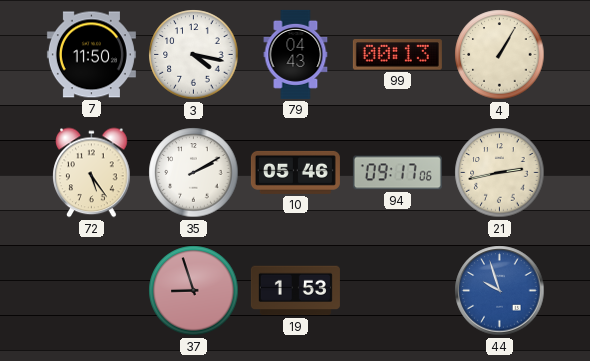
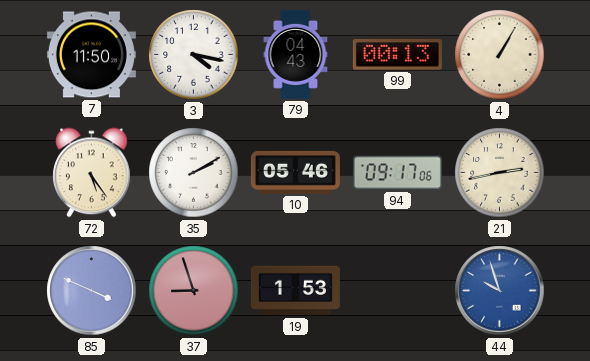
85: none -> 3:49 (92, 291)
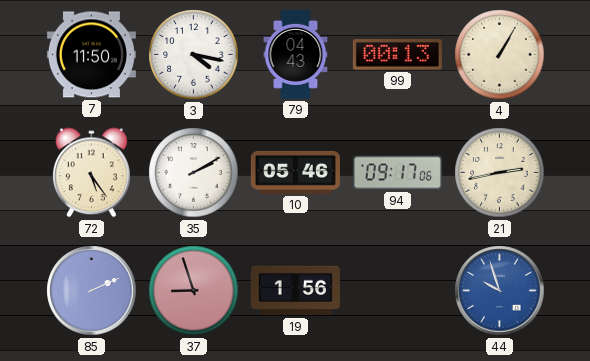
85: 3:49 -> 2:11 (92, 291)
19: 1:53 -> 1:56 (295, 291)
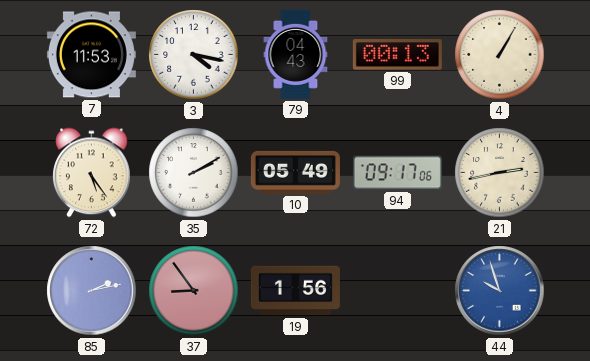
7: 11:50 -> 11:53 (91, 55)
10: 05:46 -> 05:49 (295, 172)
85: 2:11 -> 2:13 (92, 291)
37: 8:57 -> 8:54 (194, 291)
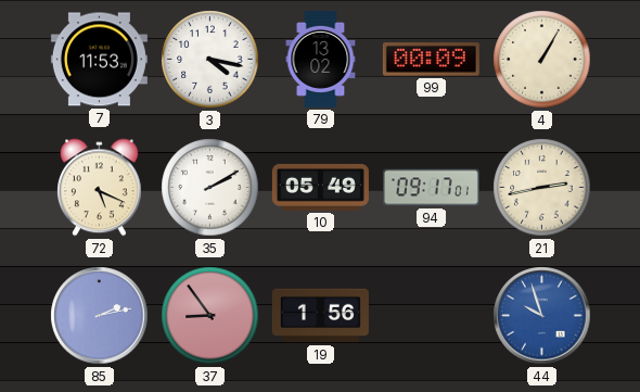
79: 04:43 -> 13:02 (321, 59)
99: 00:13 -> 00:09 (431, 60)
72: 5:24 -> 5:19 (100, 188)
94: 09:17:06 -> 09:17:01 (431, 188)
